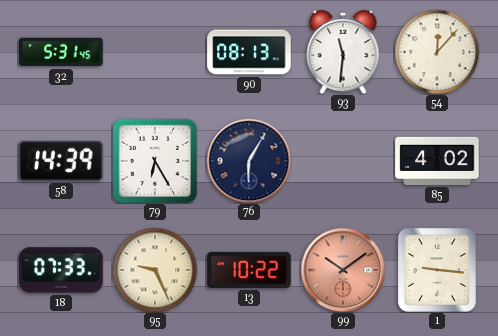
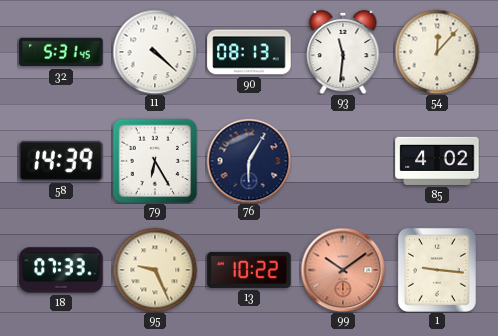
11: none -> 4:22 (155, 52)
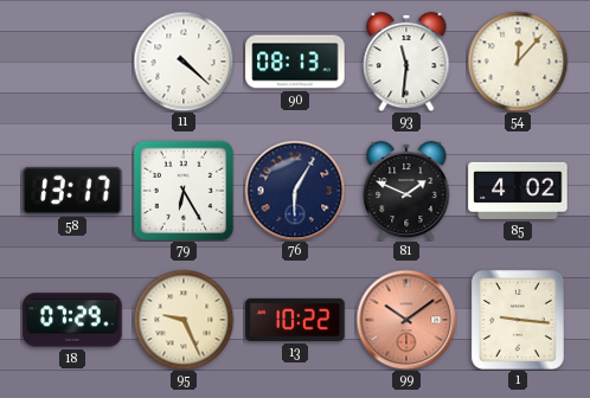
32: 5:31 -> none (61, 52)
58: 14:39 -> 13:17 (72, 191)
81: none -> 1:49 (406, 191)
18: 07:33 -> 07:29 (72, 320)
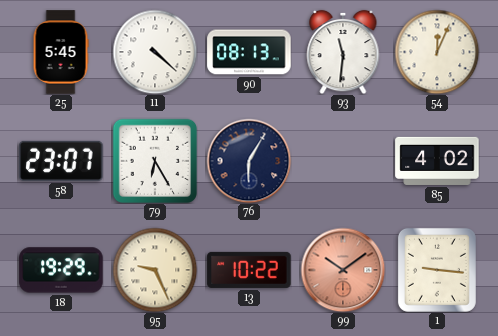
25: none -> 5:45 (61, 52)
54: 12:07 -> 12:04 (437, 52)
58: 13:17 -> 23:07 (61, 161)
81: 1:49 -> none (406, 191)
18: 07:29 -> 19:29 (61, 270)
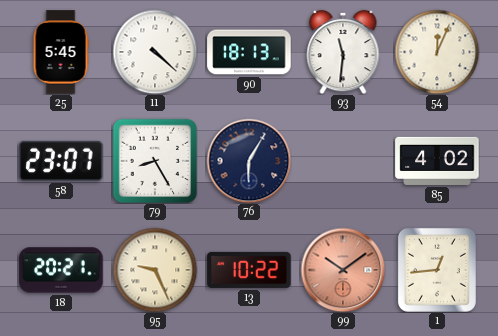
90: 08:13 -> 18:13 (249, 52)
79: 6:25 -> 8:25 (154, 160)
18: 19:29 -> 20:21 (61, 270)
1: 9:16 -> 12:44 (437, 270)
